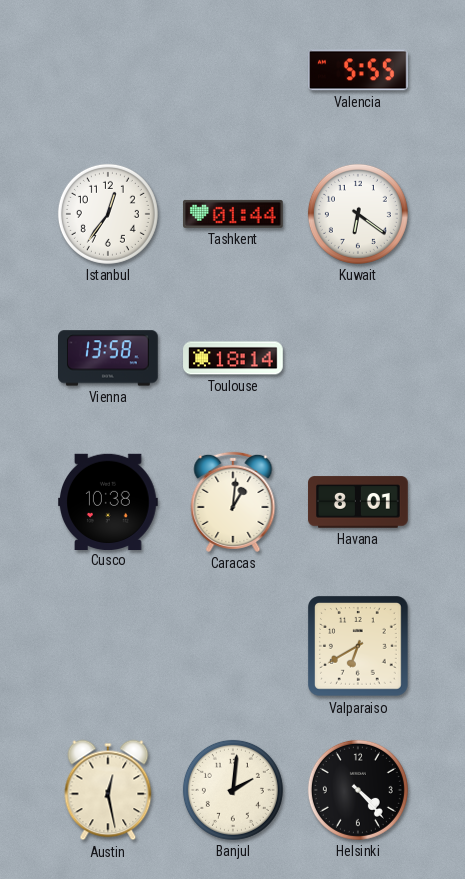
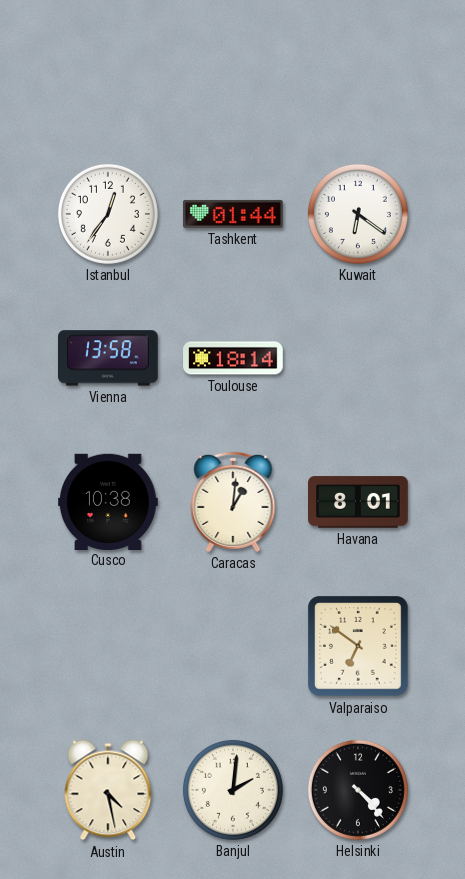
Valencia: 5:55 -> none (359, 70)
Valparaiso: 6:40 -> 6:51 (359, 647)
Austin: 12:28 -> 4:28 (108, 790)
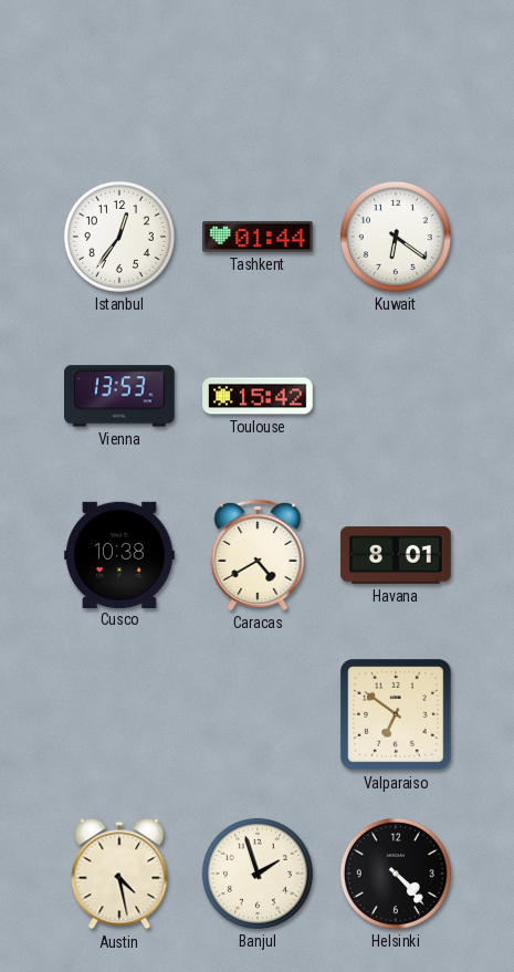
Vienna: 13:58 -> 13:53 (120, 396)
Toulouse: 18:14 -> 15:42 (258, 396)
Caracas: 1:01 -> 4:40 (258, 555)
Banjul: 2:01 -> 1:57 (258, 874)
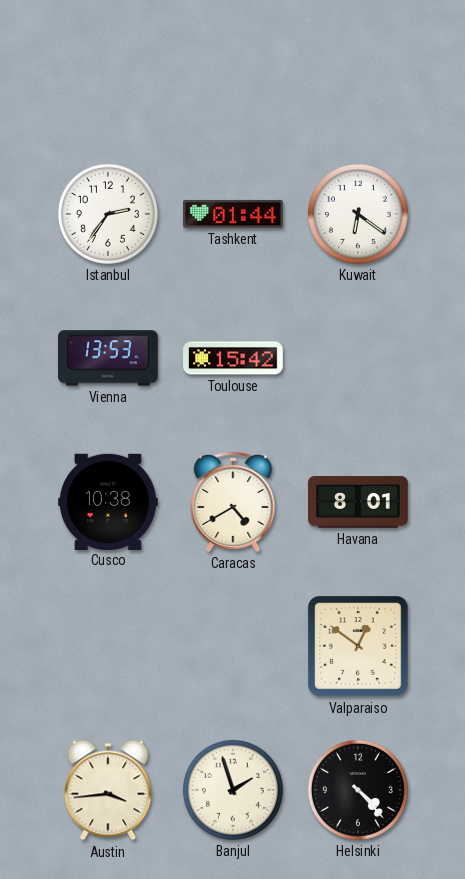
Istanbul: 12:36 -> 2:36 (108, 214)
Valparaiso: 6:51 -> 12:51 (359, 647)
Austin: 4:28 -> 3:44 (108, 790)
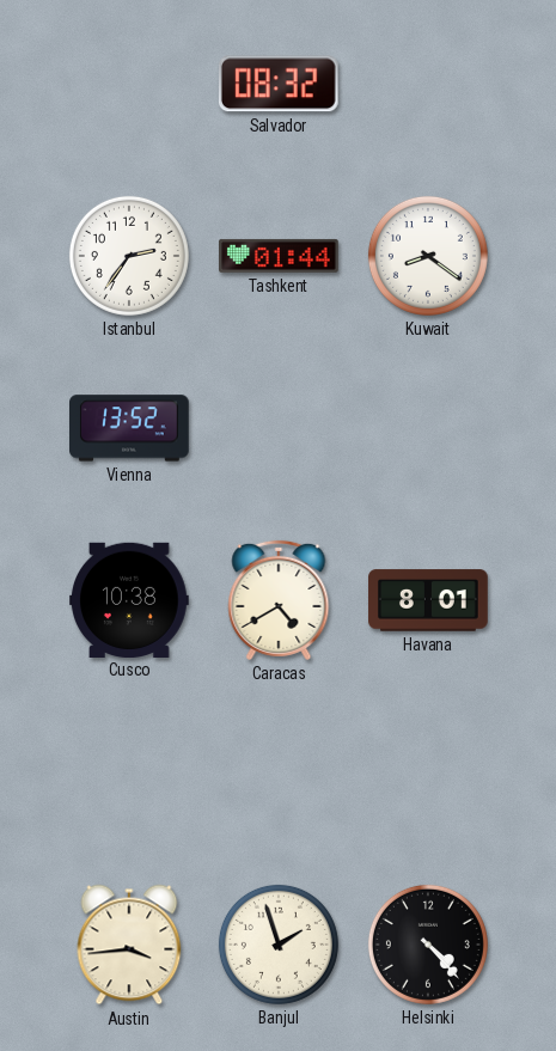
Salvador: none -> 08:32 (279, 84)
Kuwait: 6:21 -> 8:21 (428, 256)
Vienna: 13:53 -> 13:52 (130, 428)
Toulouse: 15:42 -> none (233, 358)
Valparaiso: 12:51 -> none (359, 647)
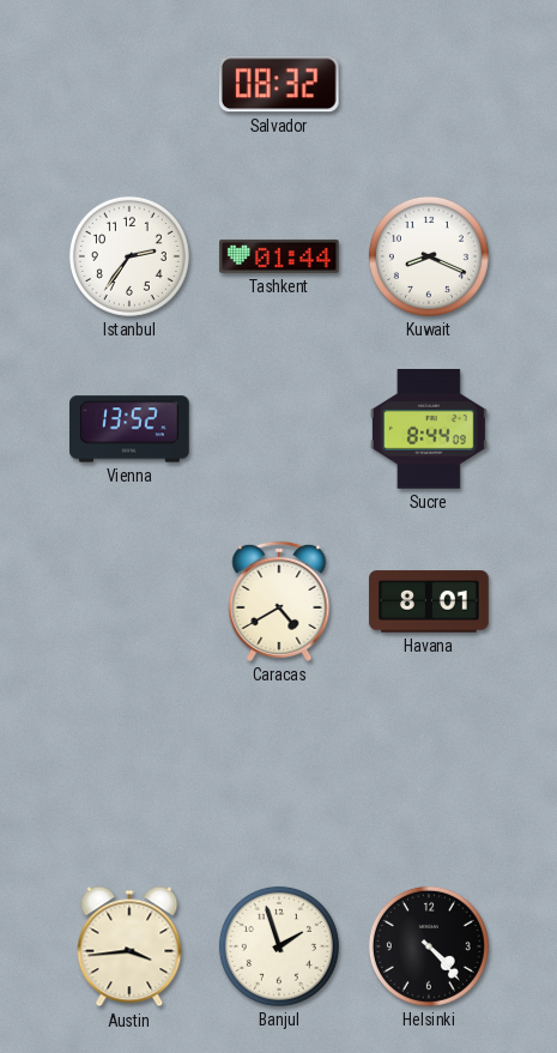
Kuwait: 8:21 -> 8:19 (429, 256)
Sucre: none -> 8:44 (429, 430)
Cusco: 10:38 -> none (130, 599)
